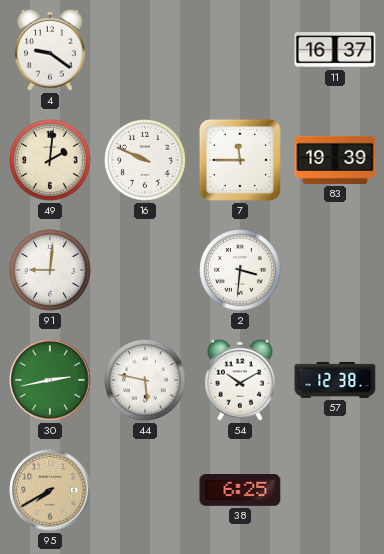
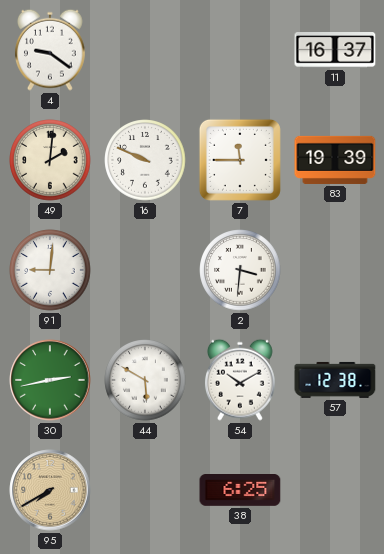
44: 5:47 -> 5:50 (145, 380)
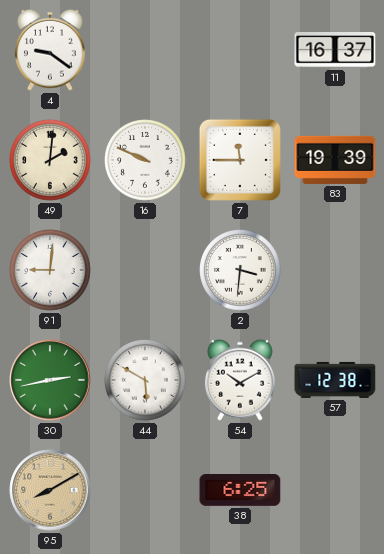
95: 7:40 -> 8:10 (50, 490)
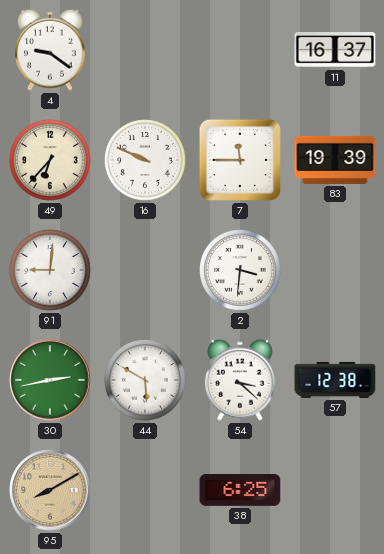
49: 2:01 -> 6:37 (50, 160)
54: 10:10 -> 3:22 (240, 380)
